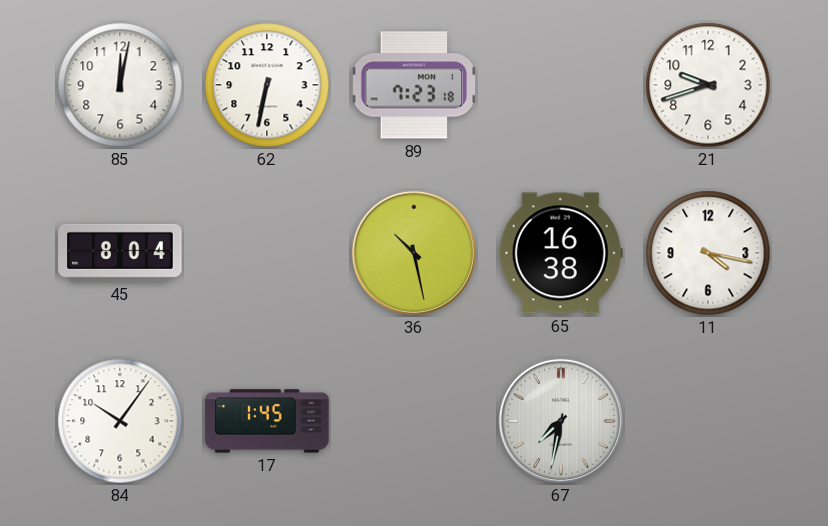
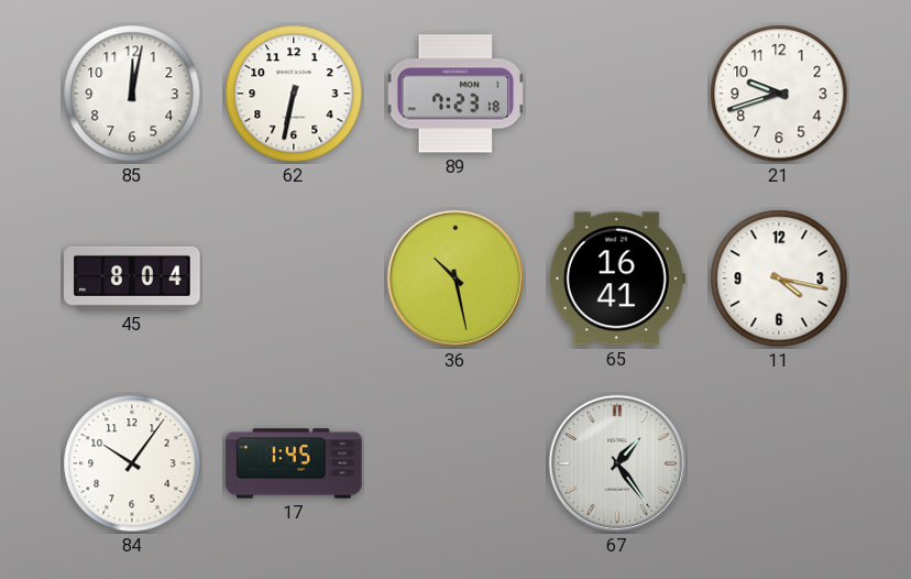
65: 16:38 -> 16:41 (617, 278)
67: 7:32 -> 1:24 (617, 463)
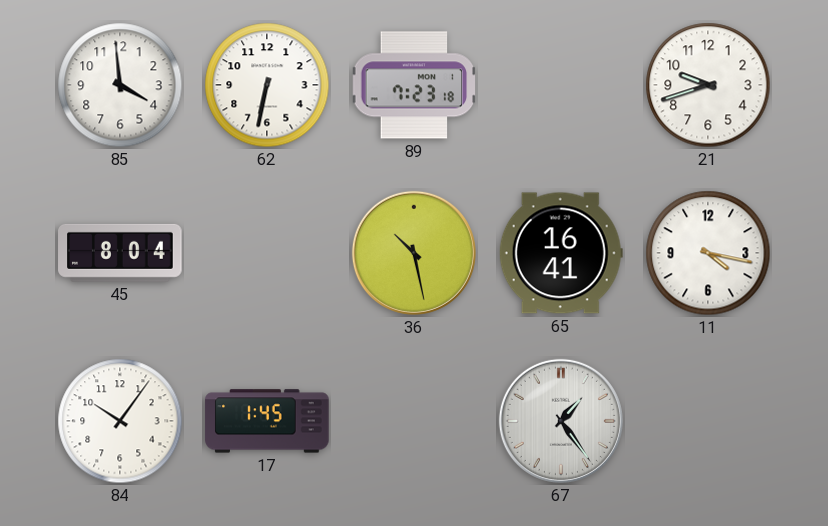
85: 12:02 -> 3:59 (120, 85)
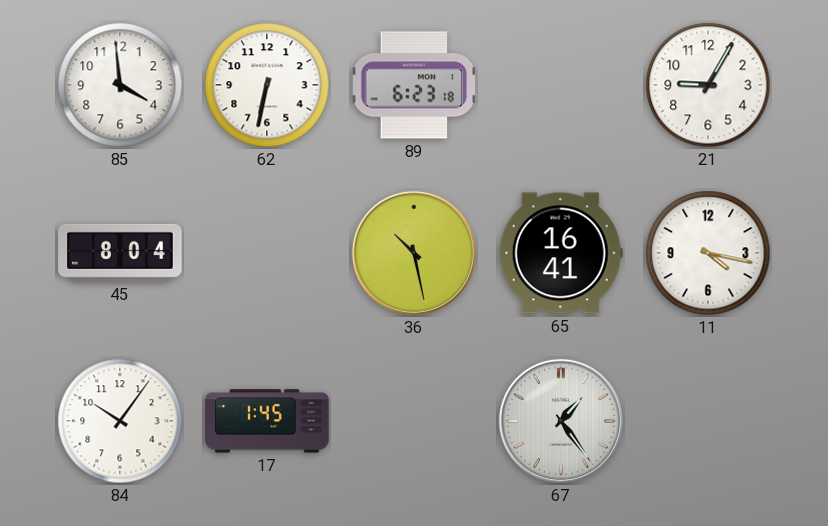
89: 7:23 -> 6:23 (414, 85)
21: 9:42 -> 9:05 (708, 85)
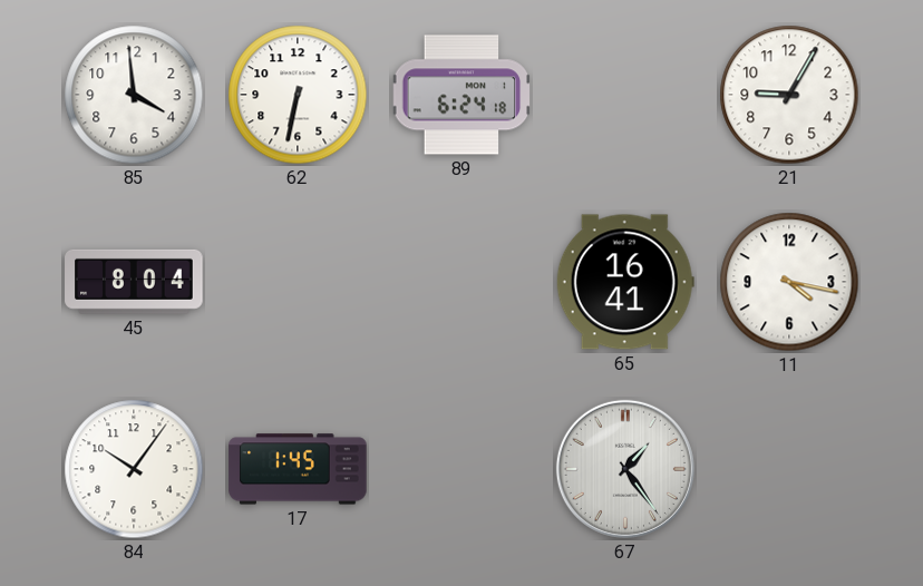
89: 6:23 -> 6:24 (461, 95)
36: 10:28 -> none (414, 253)
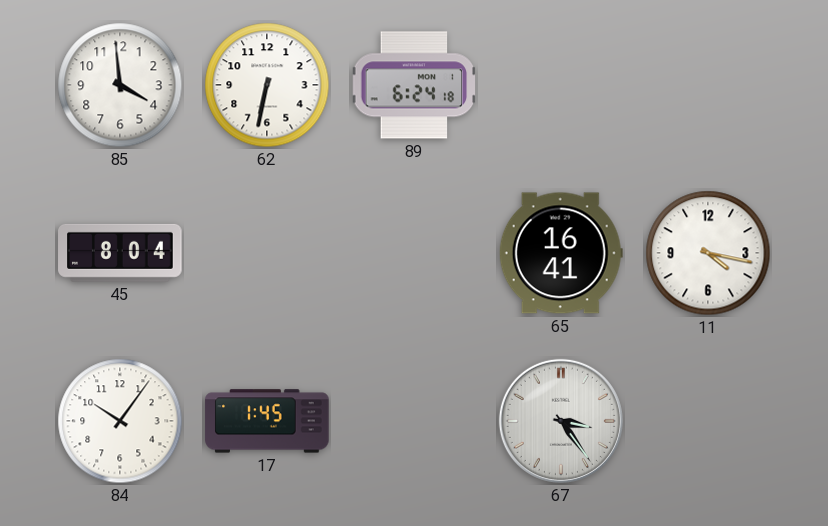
21: 9:05 -> none (789, 95)
67: 1:24 -> 3:24 (561, 421)
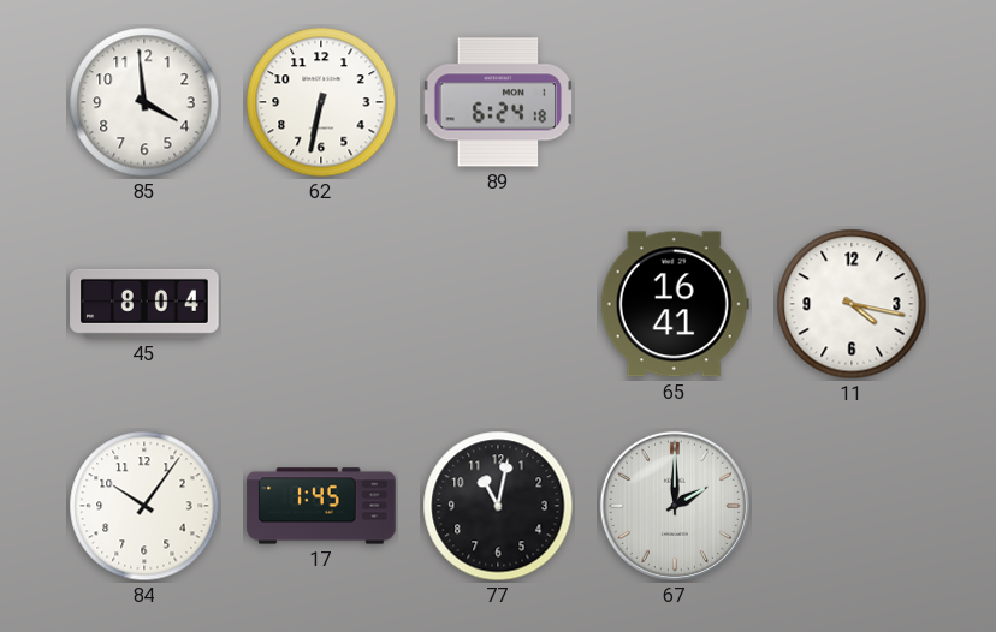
77: none -> 11:02 (498, 506)
67: 3:24 -> 2:00 (675, 506)
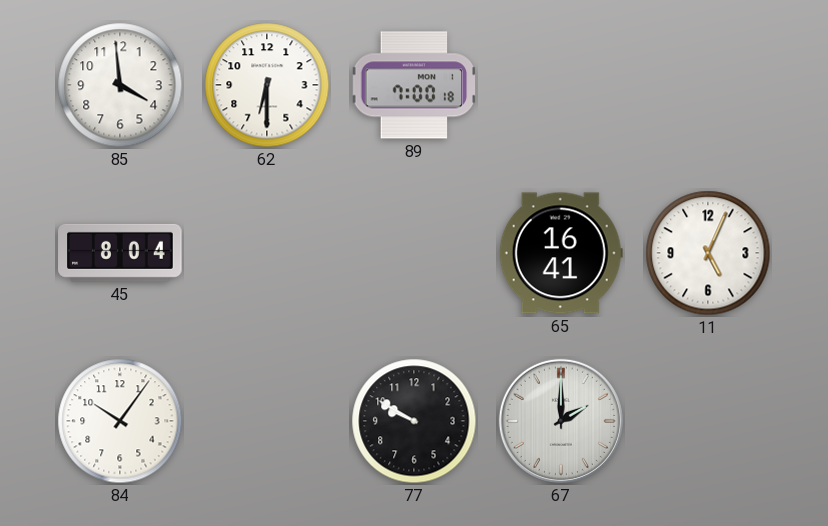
62: 6:32 -> 6:30 (267, 85)
89: 6:24 -> 7:00 (414, 85)
11: 4:17 -> 5:04 (708, 253)
17: 1:45 -> none (321, 506)
77: 11:02 -> 9:50 (414, 421)
